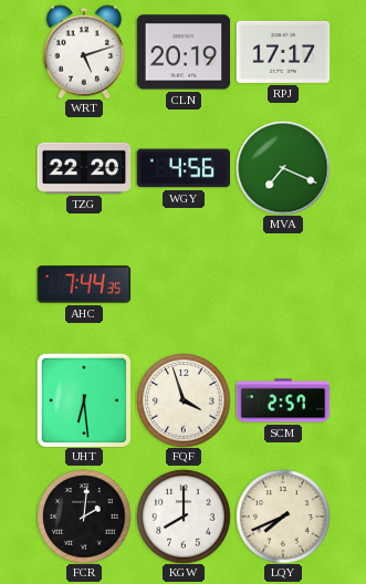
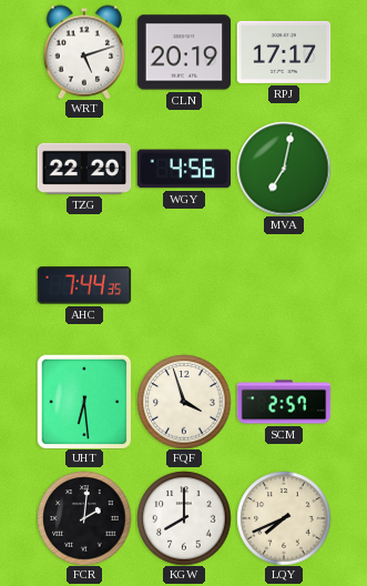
MVA: 7:19 -> 7:02 (284, 169)
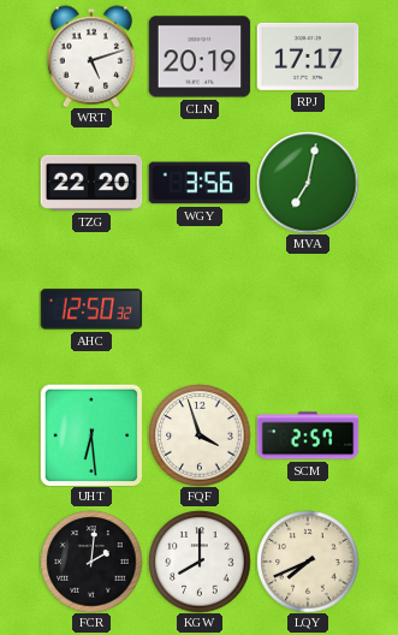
WGY: 4:56 -> 3:56 (200, 183)
AHC: 7:44 -> 12:50 (91, 309)
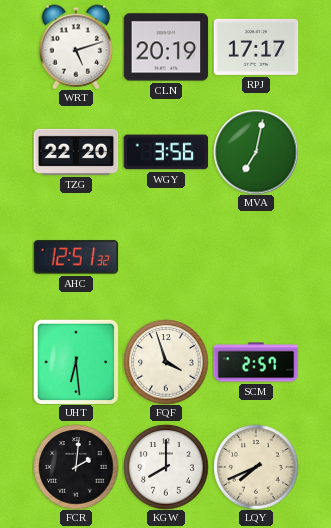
AHC: 12:50 -> 12:51 (76, 257)
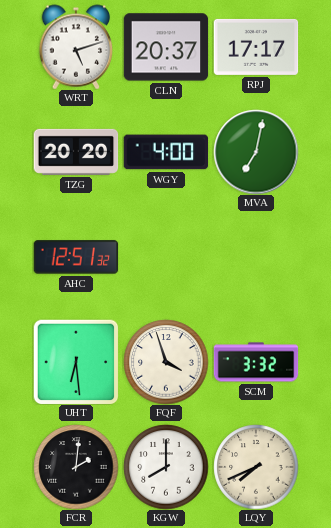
CLN: 20:19 -> 20:37 (166, 47)
TZG: 22:20 -> 20:20 (76, 152)
WGY: 3:56 -> 4:00 (166, 152)
SCM: 2:57 -> 3:32 (256, 362)
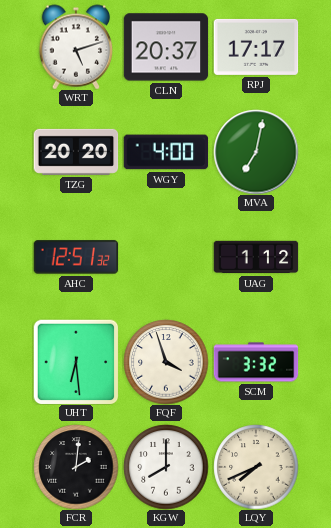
UAG: none -> 1:12 (256, 257)
